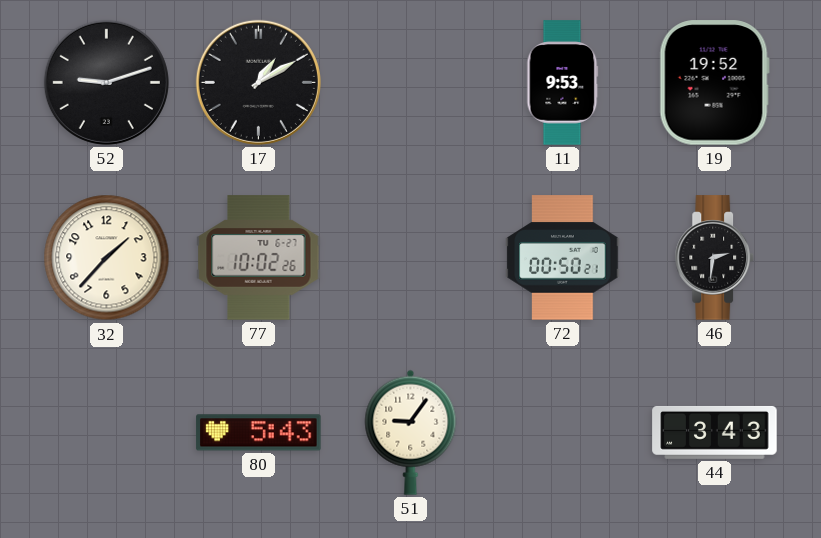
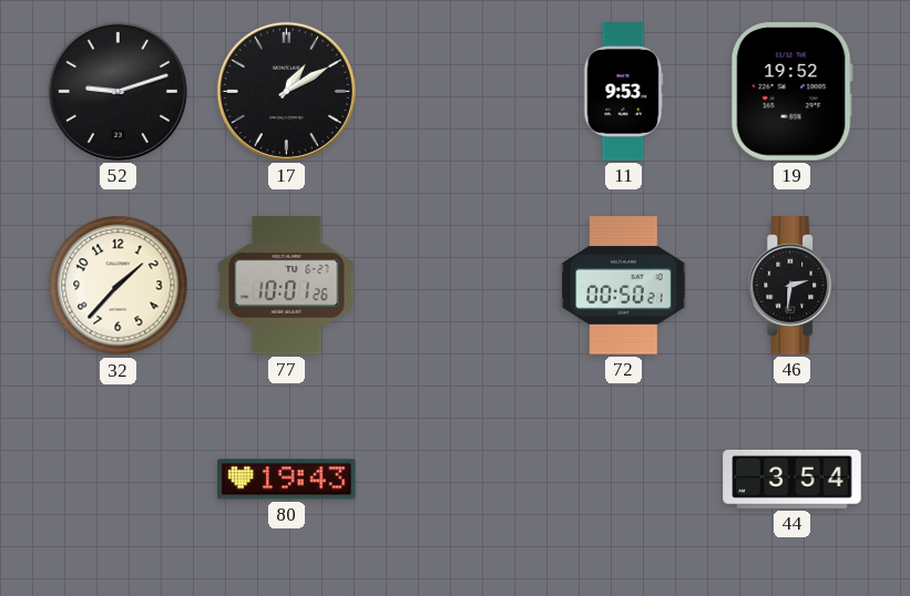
77: 10:02 -> 10:01 (287, 286)
80: 5:43 -> 19:43 (287, 480)
51: 9:06 -> none (411, 432)
44: 3:43 -> 3:54 (793, 479)
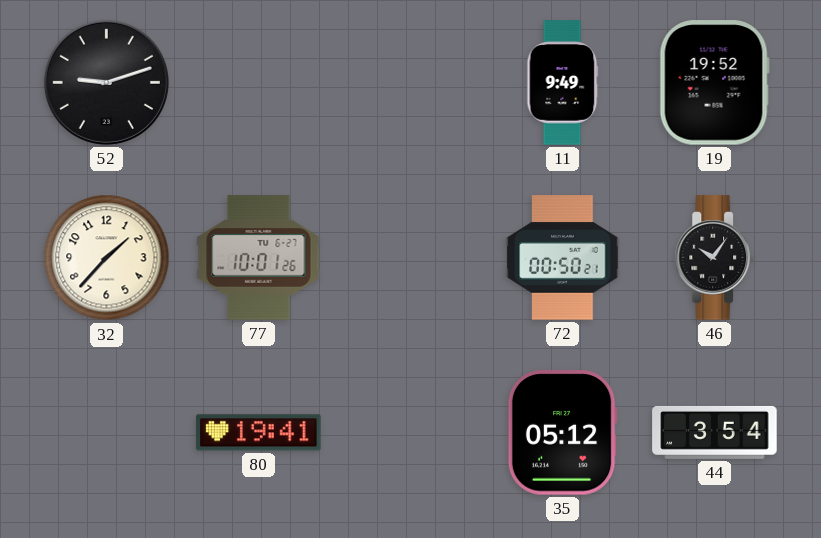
17: 1:10 -> none (286, 91)
11: 9:53 -> 9:49 (562, 83)
46: 2:31 -> 10:06 (715, 258)
80: 19:43 -> 19:41 (259, 433)
35: none -> 05:12 (562, 433)
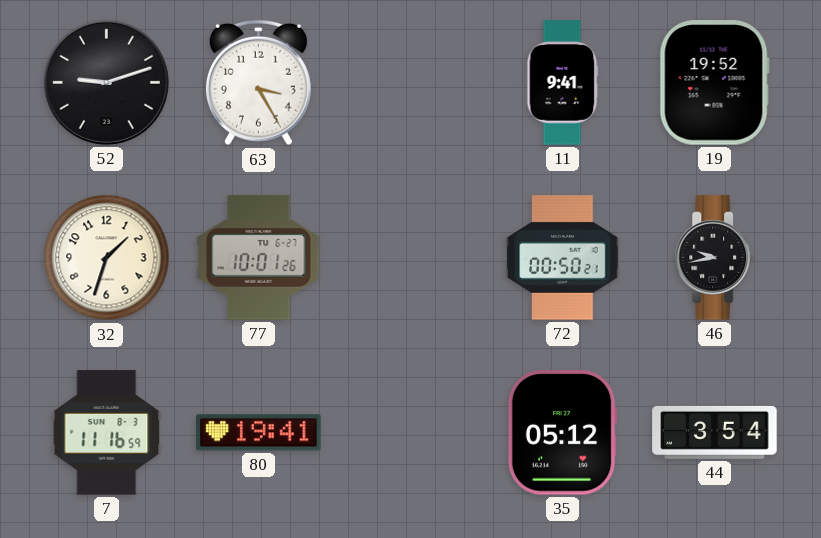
63: none -> 3:25 (258, 83)
11: 9:49 -> 9:41 (562, 83)
32: 1:37 -> 1:33 (107, 258)
46: 10:06 -> 9:43 (715, 258)
7: none -> 11:16 (107, 433)
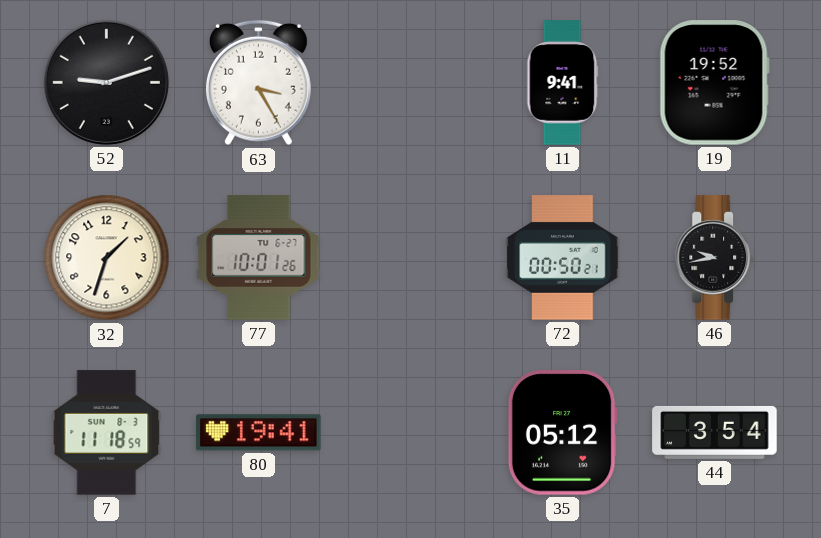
7: 11:16 -> 11:18 (107, 433)
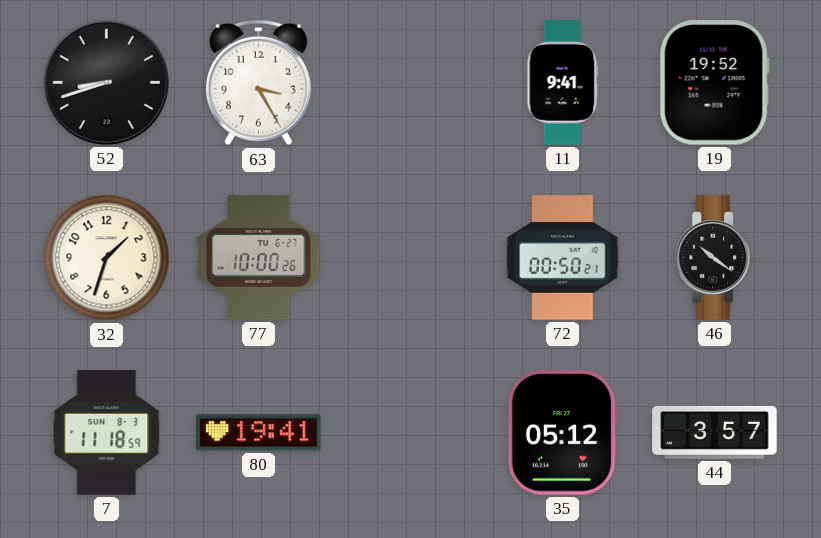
52: 9:12 -> 8:42 (106, 82)
77: 10:01 -> 10:00 (259, 258)
46: 9:43 -> 10:21 (715, 258)
44: 3:54 -> 3:57 (715, 432)
